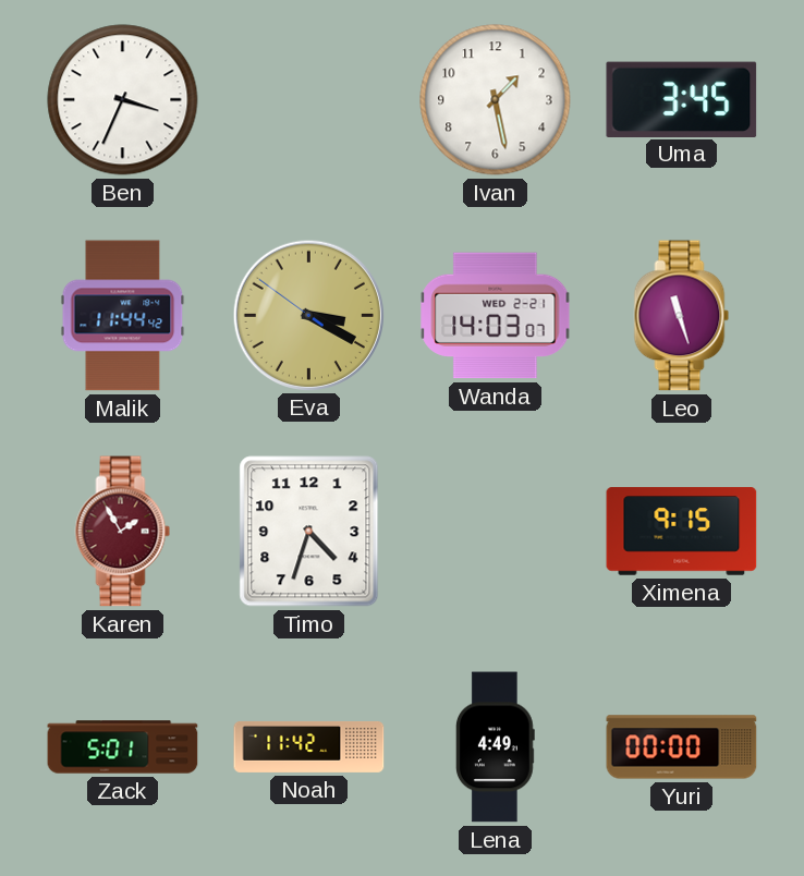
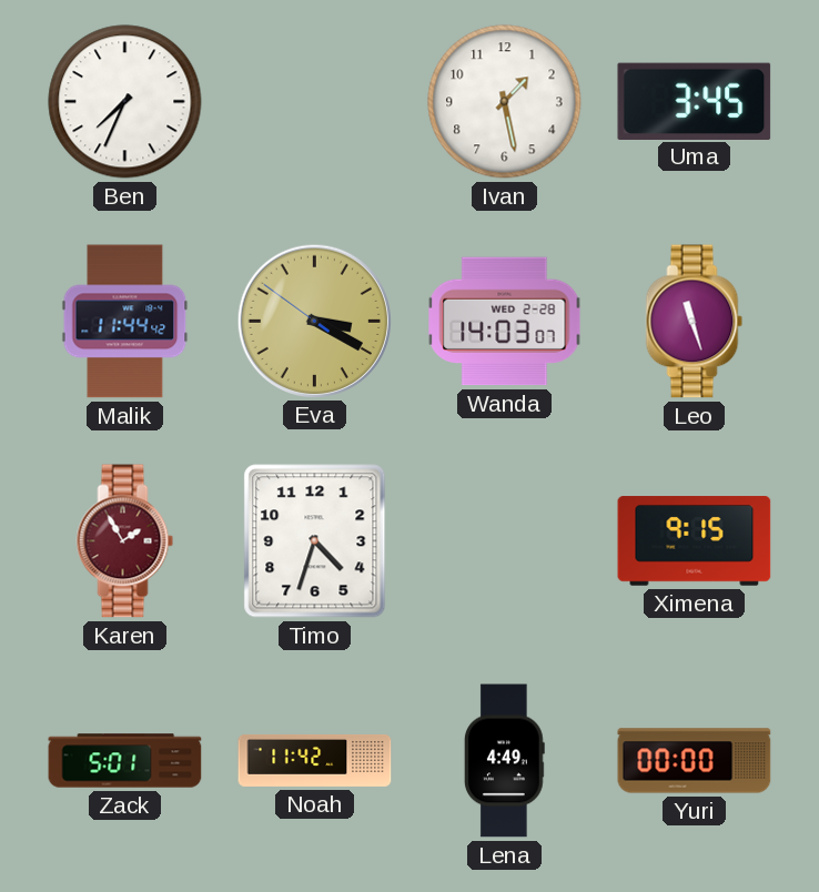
Ben: 3:34 -> 7:34 (125, 102)
Wanda date: WED 2-21 -> WED 2-28 (505, 322)
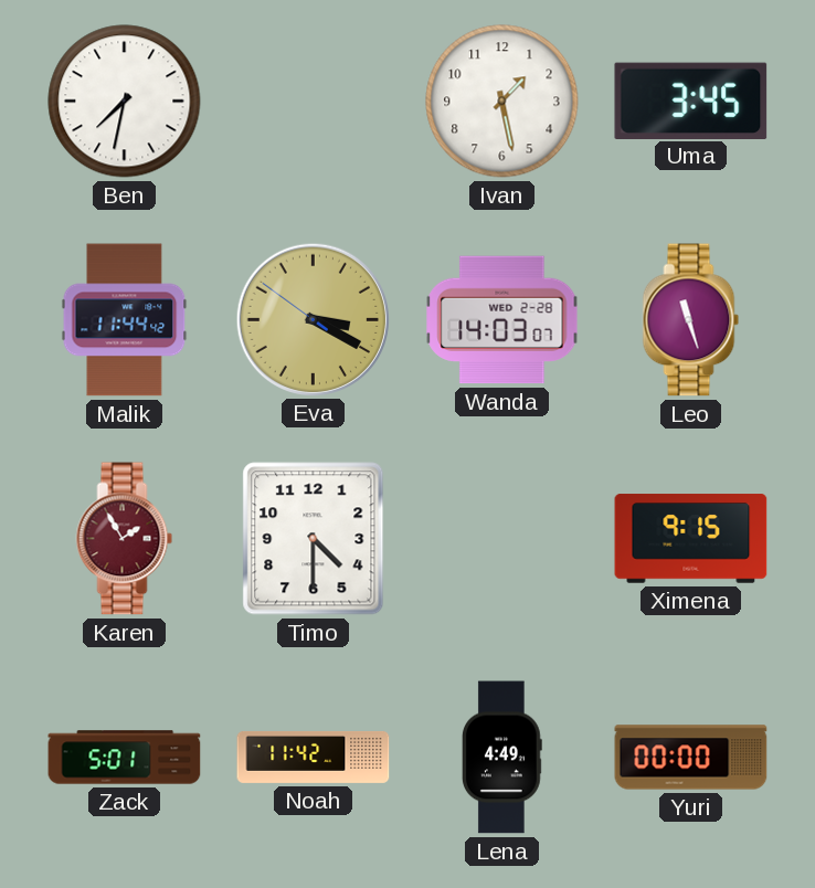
Ben: 7:34 -> 7:32 (125, 102)
Timo: 4:33 -> 4:30 (314, 539)
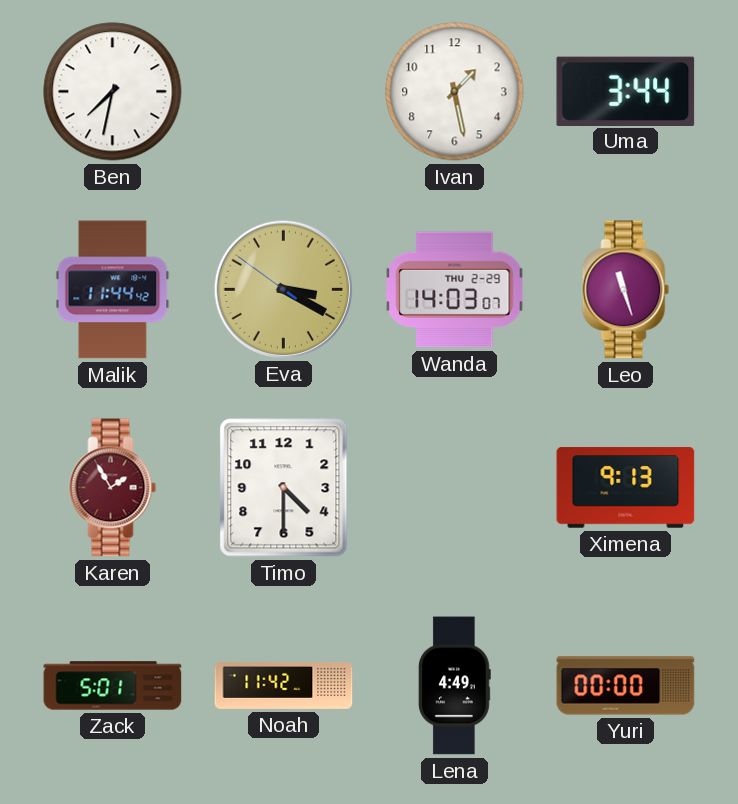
Uma: 3:45 -> 3:44 (626, 91)
Wanda date: WED 2-28 -> THU 2-29 (455, 290)
Ximena: 9:15 -> 9:13 (626, 488)
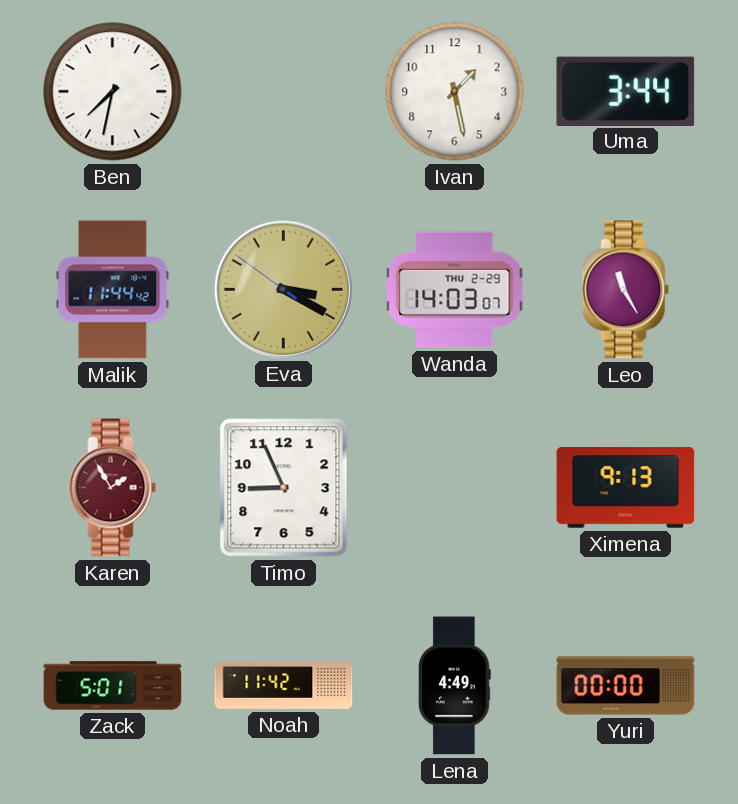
Leo: 11:27 -> 11:25 (626, 290)
Timo: 4:30 -> 8:56 (284, 488)
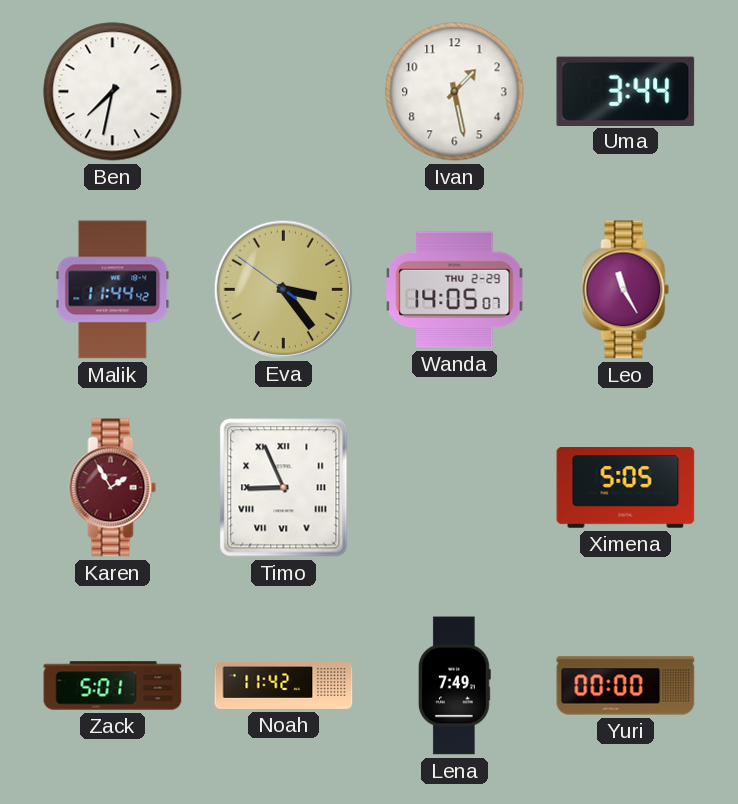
Eva: 3:19 -> 3:23 (283, 289)
Wanda: 14:03 -> 14:05 (455, 290)
Timo numerals: Arabic -> Roman (284, 488)
Ximena: 9:13 -> 5:05 (626, 488)
Lena: 4:49 -> 7:49 (454, 686)
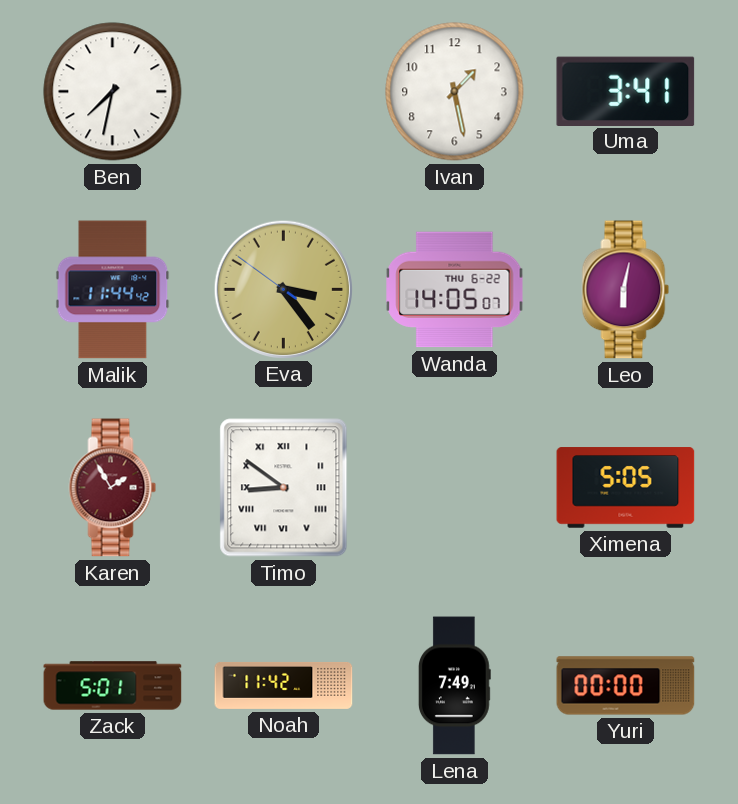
Uma: 3:44 -> 3:41 (626, 91)
Wanda date: THU 2-29 -> THU 6-22 (455, 290)
Leo: 11:25 -> 6:02 (626, 290)
Timo: 8:56 -> 8:51 (284, 488)
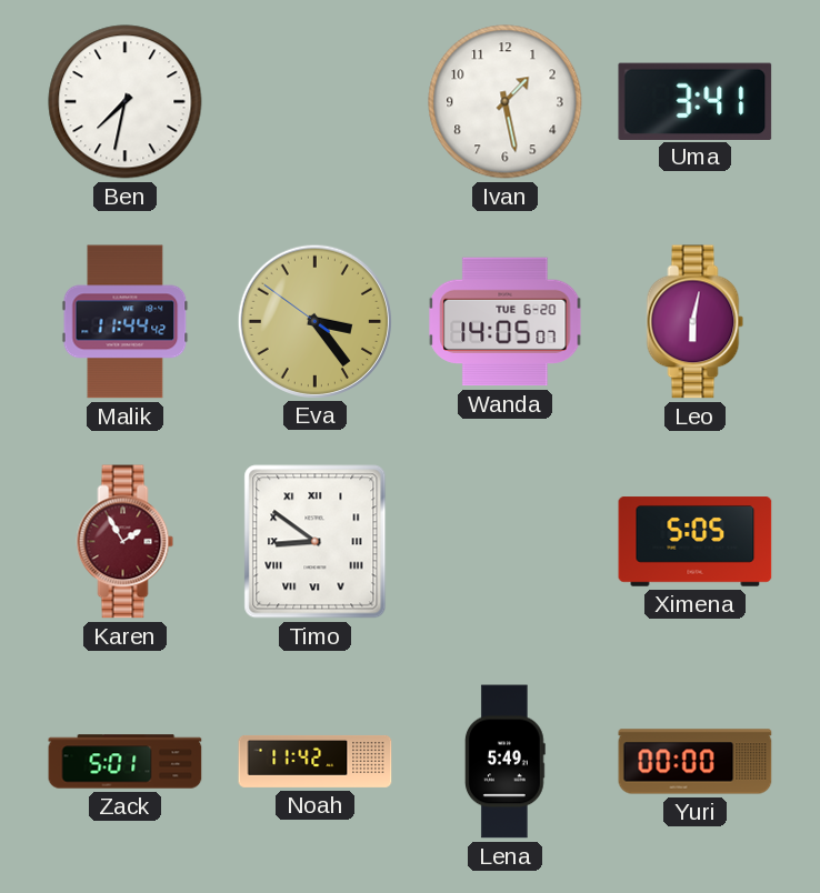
Wanda date: THU 6-22 -> TUE 6-20 (506, 322)
Lena: 7:49 -> 5:49 (504, 762)
